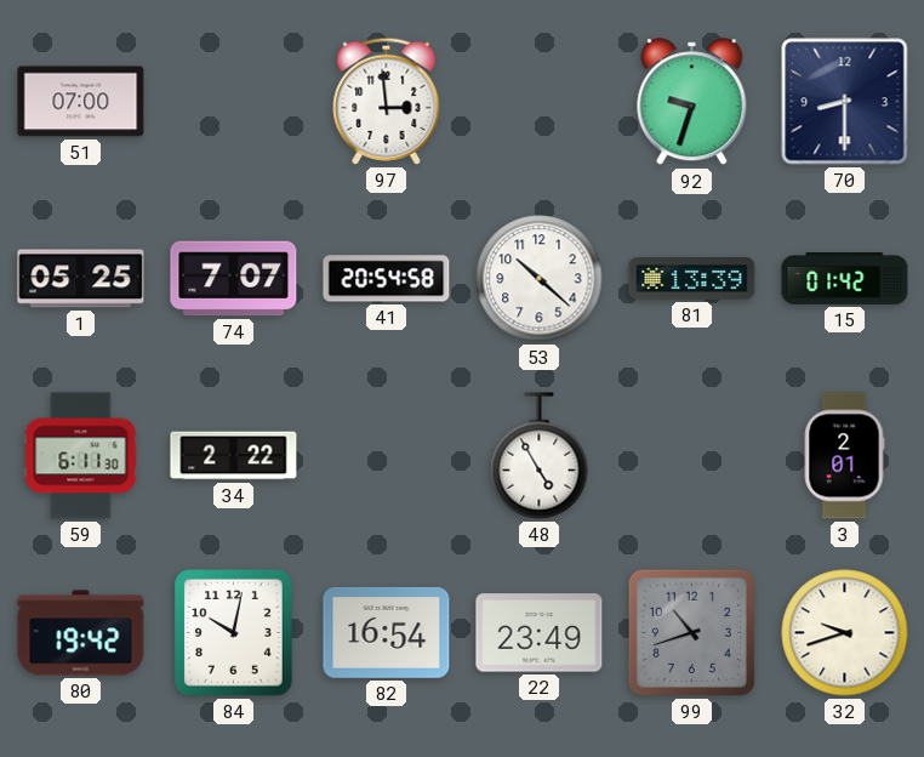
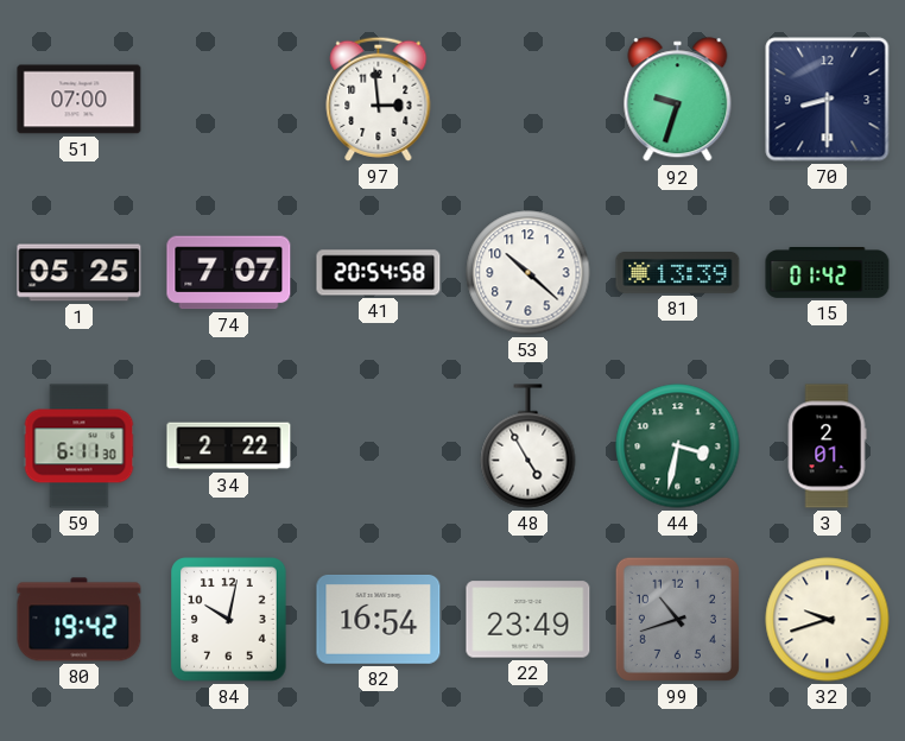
44: none -> 3:32 (678, 446)
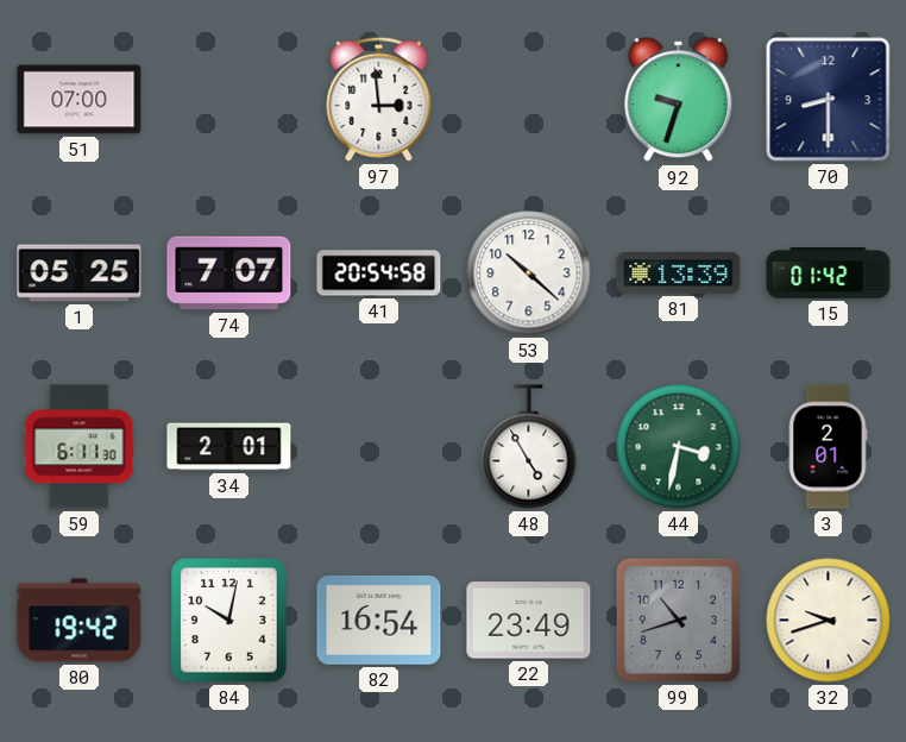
34: 2:22 -> 2:01 (229, 447)
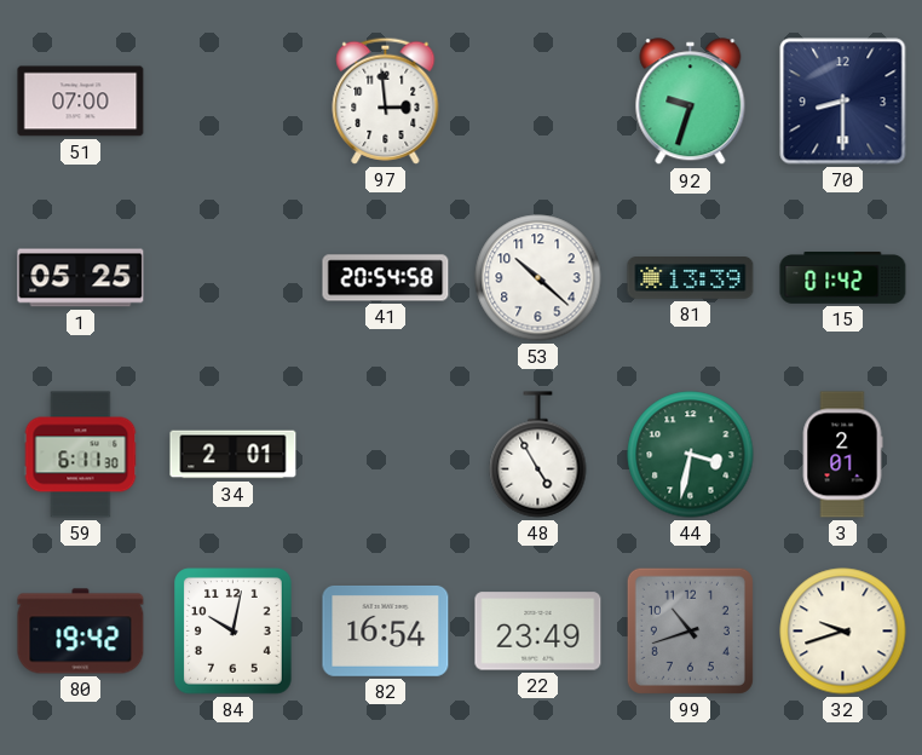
74: 7:07 -> none (229, 273)
